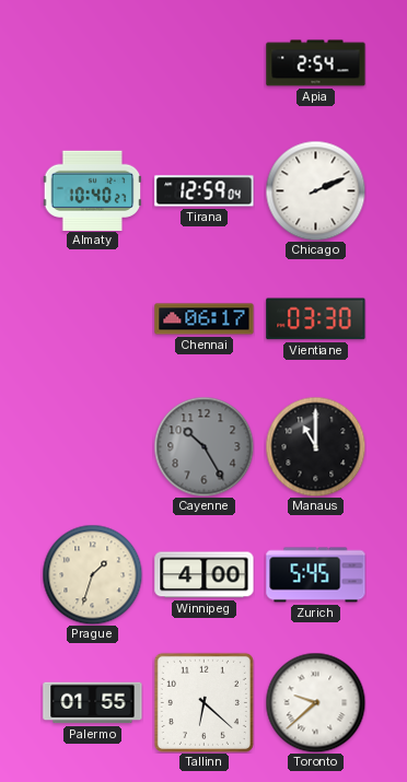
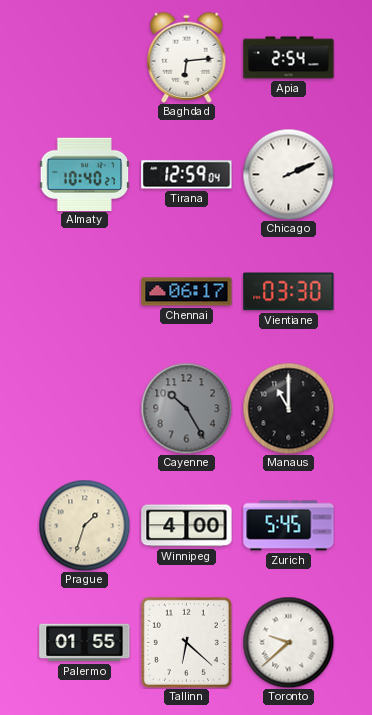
Baghdad: none -> 6:14 (187, 57)
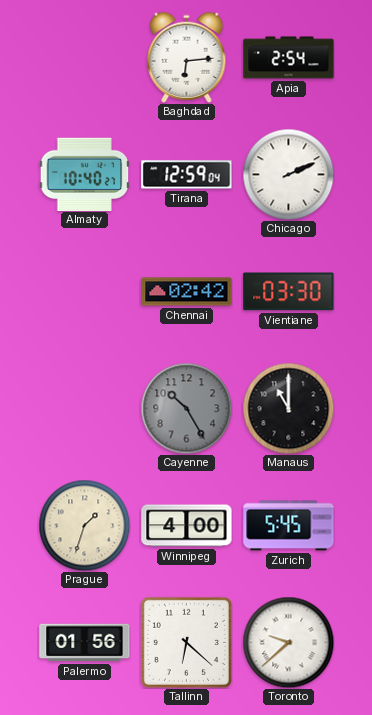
Chennai: 06:17 -> 02:42 (187, 292)
Palermo: 01:55 -> 01:56 (85, 643)
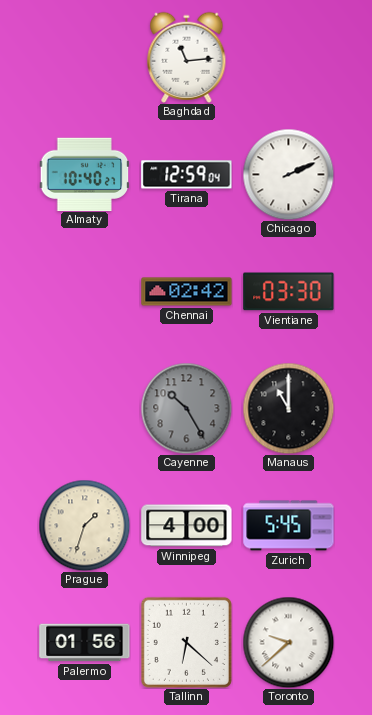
Baghdad: 6:14 -> 11:14 (187, 57)
Apia: 2:54 -> none (289, 58)
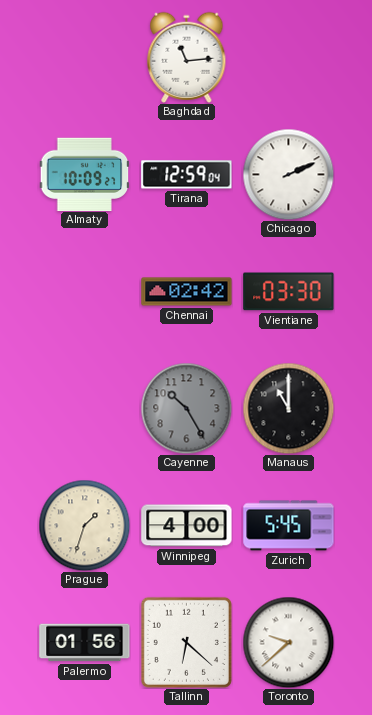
Almaty: 10:40 -> 10:09 (84, 174)
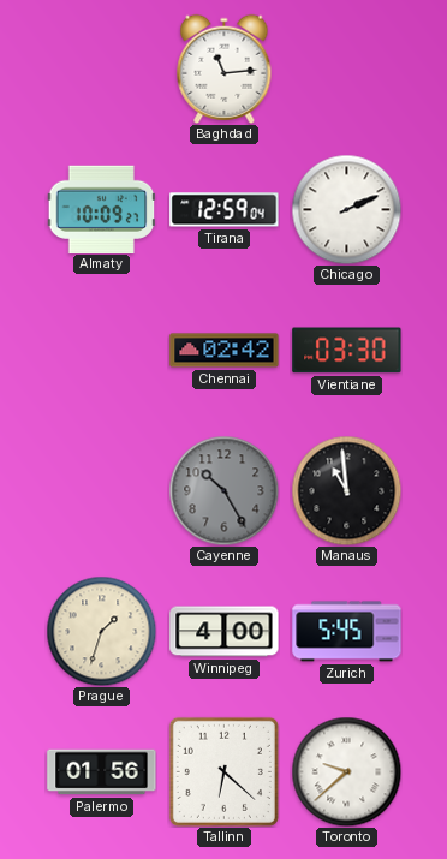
Manaus: 11:00 -> 10:59 (346, 490)
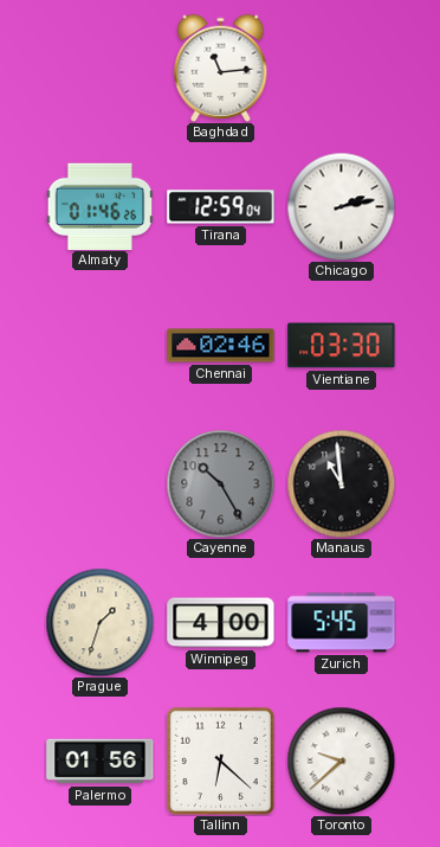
Almaty: 10:09 -> 01:46 (99, 206)
Chicago: 2:11 -> 2:13 (341, 206)
Chennai: 02:42 -> 02:46 (221, 346)
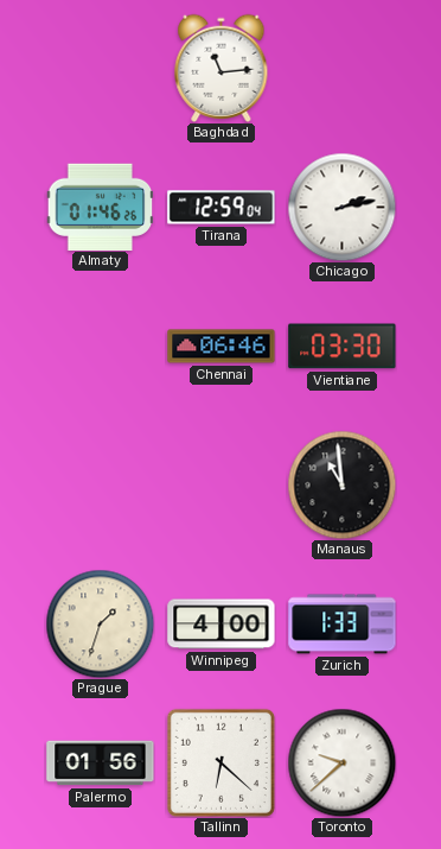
Chennai: 02:46 -> 06:46 (222, 347)
Cayenne: 10:25 -> none (220, 483)
Zurich: 5:45 -> 1:33 (343, 625)
